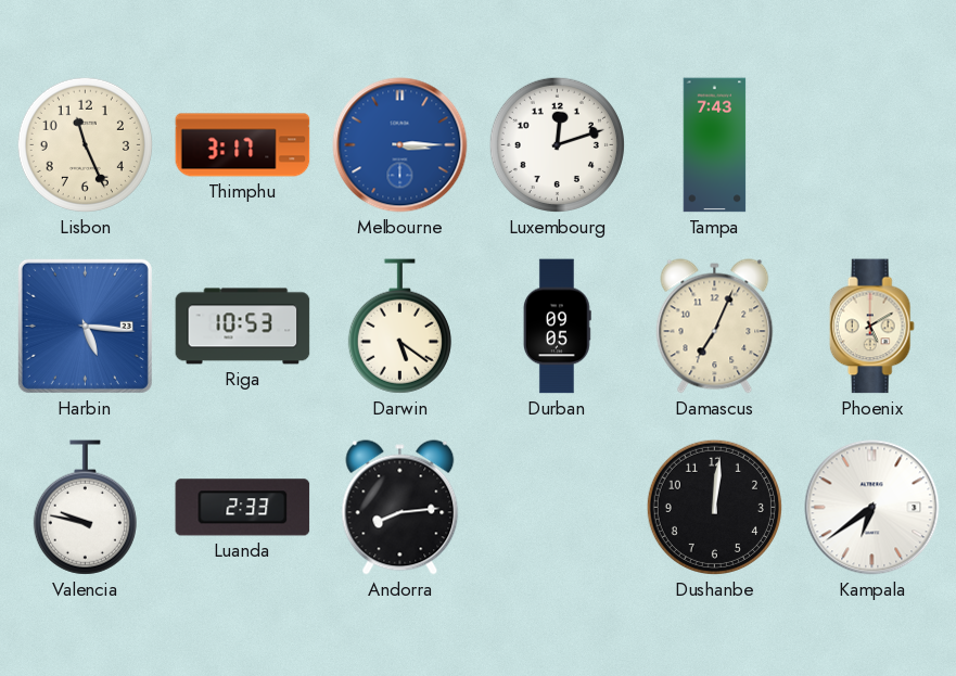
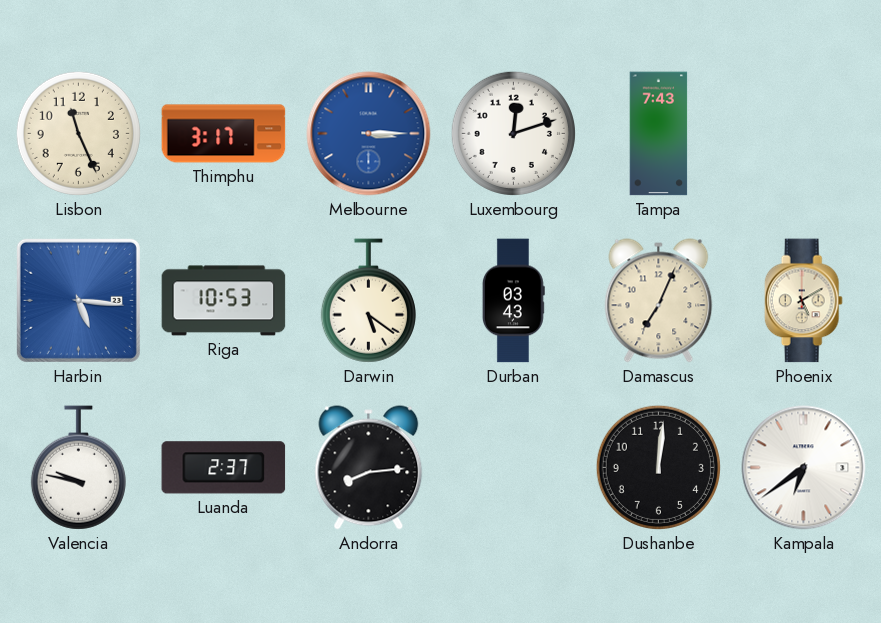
Durban: 09:05 -> 03:43 (513, 301)
Luanda: 2:33 -> 2:37 (224, 468)
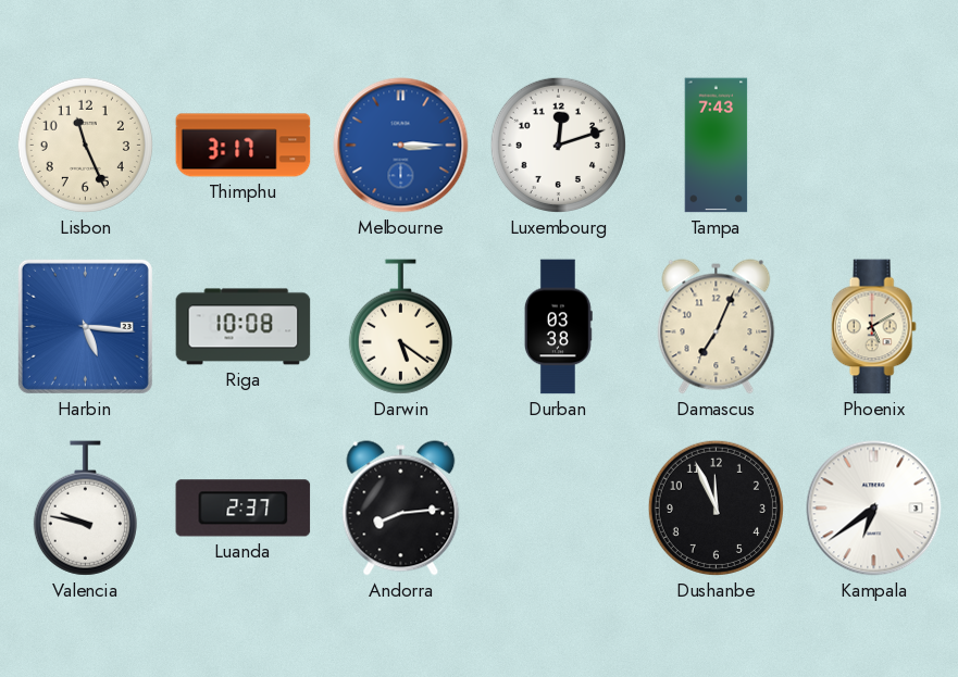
Riga: 10:53 -> 10:08 (244, 327)
Durban: 03:43 -> 03:38 (558, 327)
Dushanbe: 12:01 -> 11:56 (716, 507)
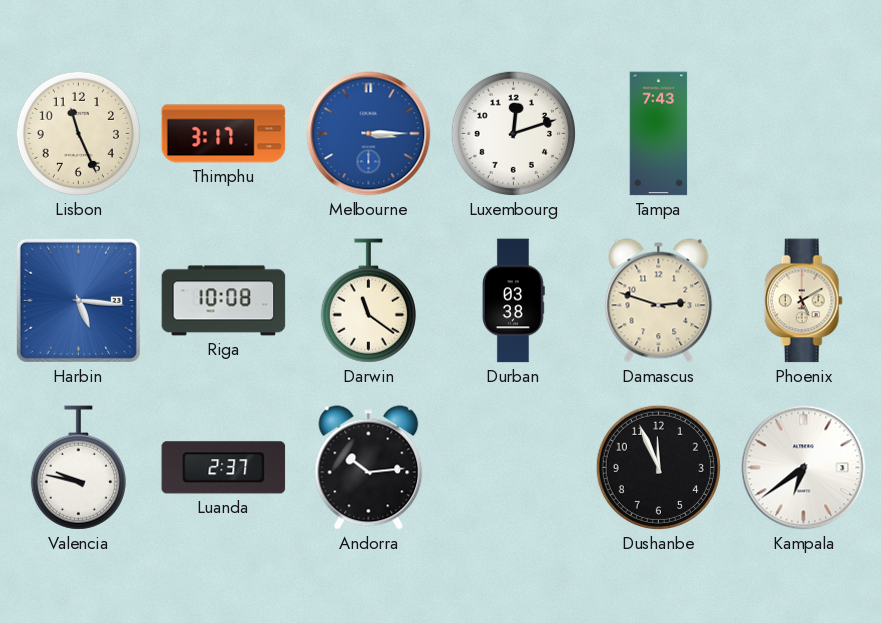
Darwin: 5:21 -> 11:21 (368, 301)
Damascus: 7:04 -> 2:48 (659, 301)
Andorra: 8:14 -> 10:14 (369, 468)
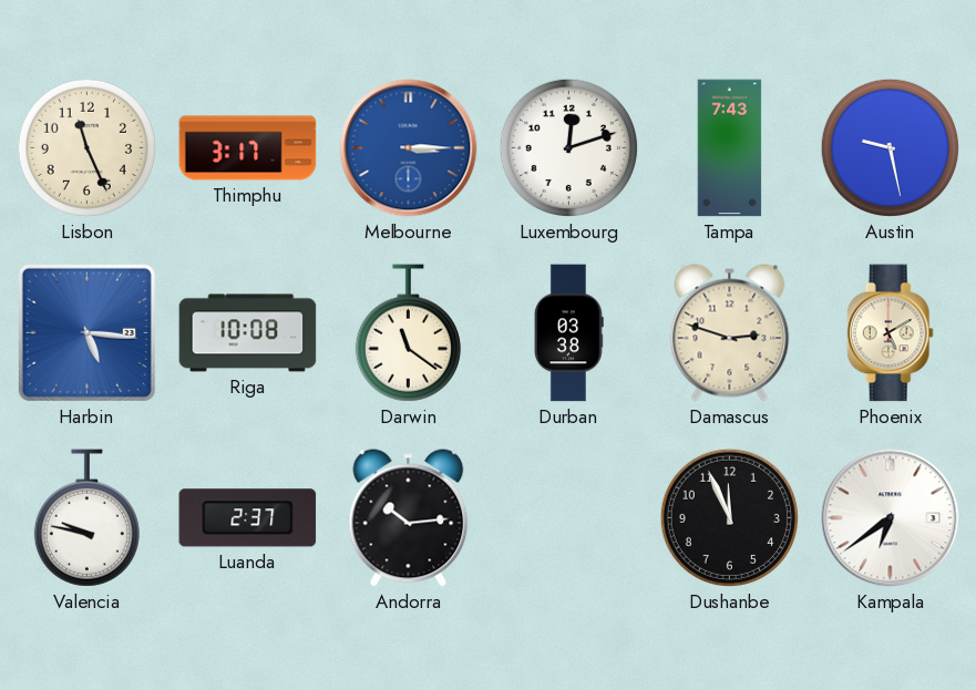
Austin: none -> 9:28 (890, 147)
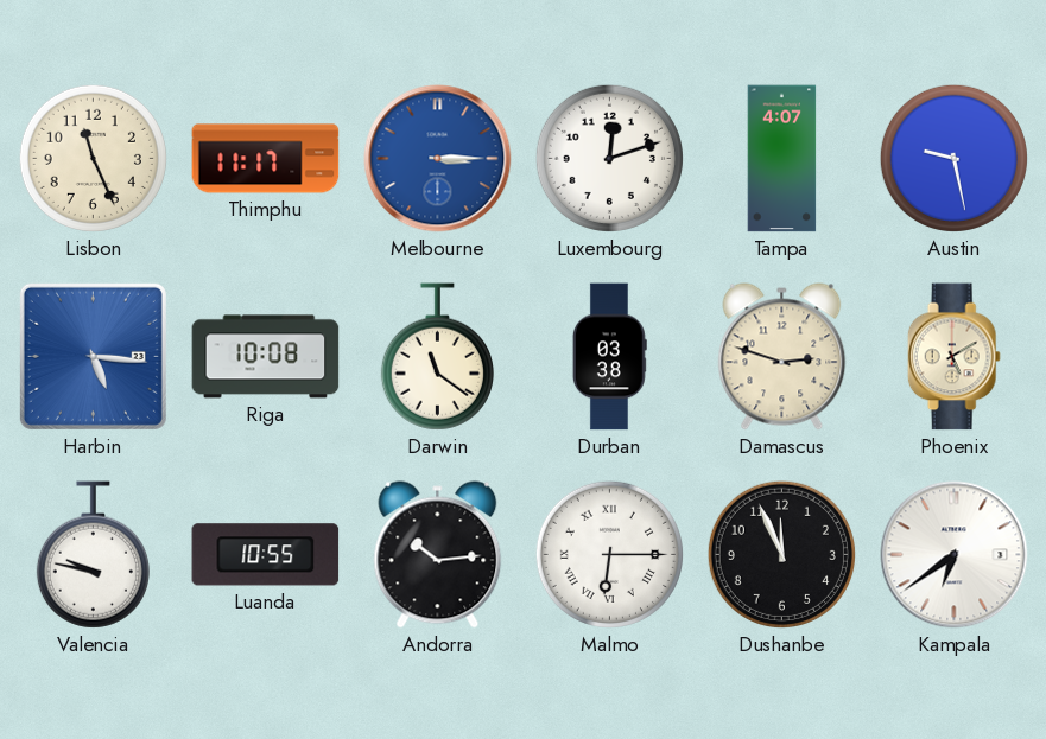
Thimphu: 3:17 -> 11:17 (266, 159)
Tampa: 7:43 -> 4:07 (782, 159)
Luanda: 2:37 -> 10:55 (266, 555)
Malmo: none -> 6:15 (609, 554)
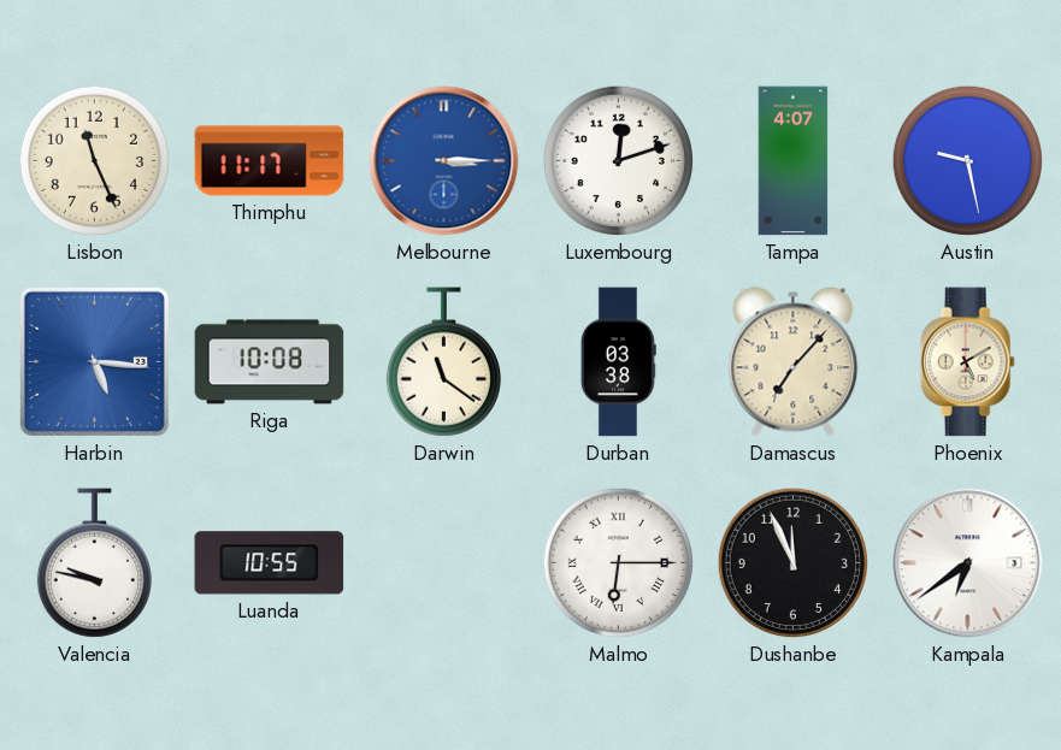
Damascus: 2:48 -> 7:07 (794, 362)
Andorra: 10:14 -> none (438, 555)
